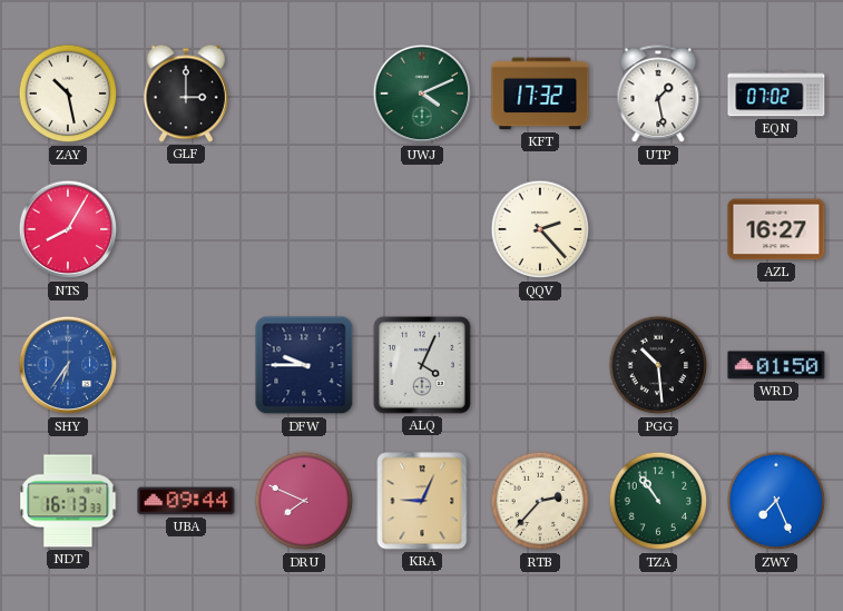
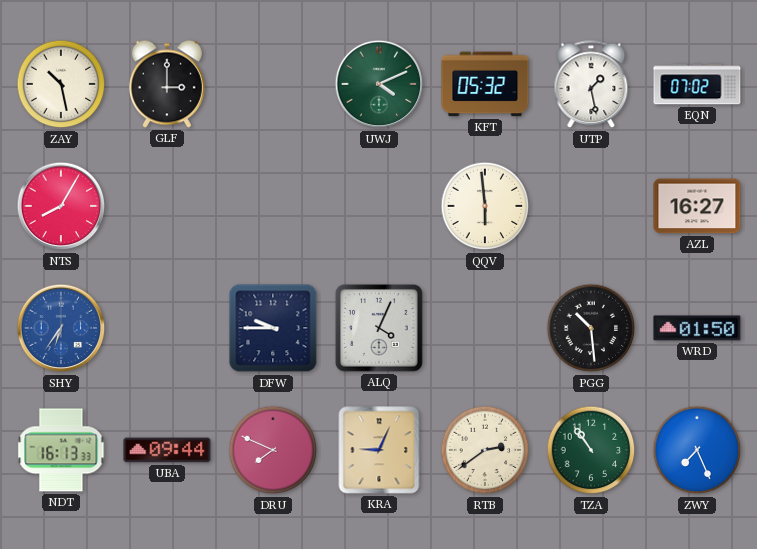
KFT: 17:32 -> 05:32 (485, 84)
QQV: 2:23 -> 5:59 (485, 206)
RTB: 2:37 -> 2:39 (485, 450)
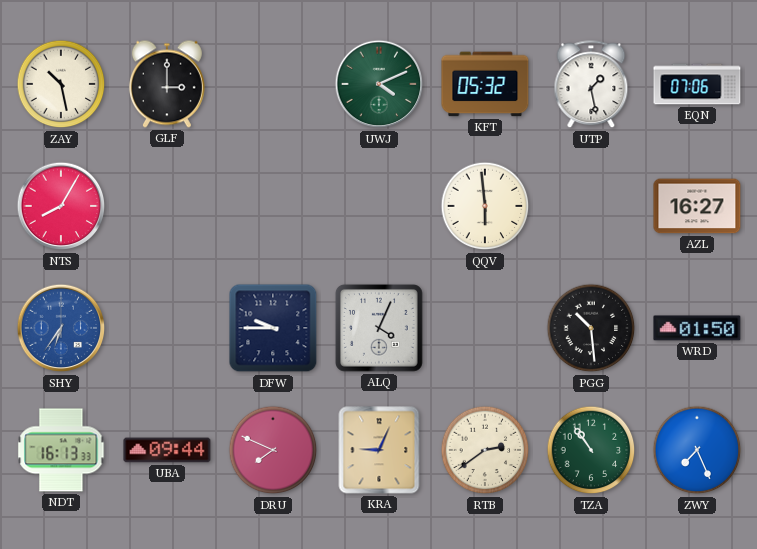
EQN: 07:02 -> 07:06 (697, 84)
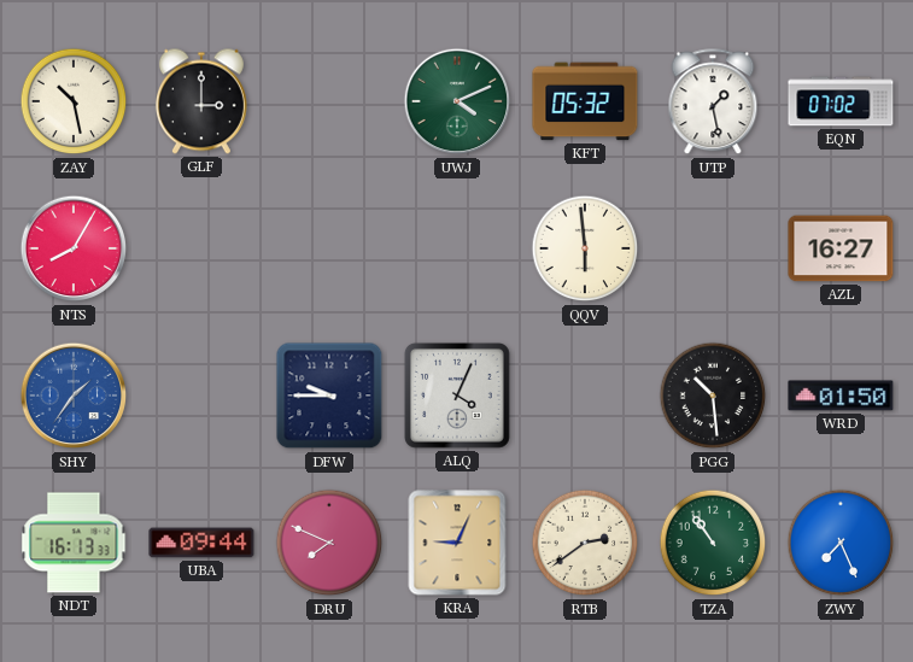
EQN: 07:06 -> 07:02 (841, 101)
SHY: 6:36 -> 1:36 (74, 396)
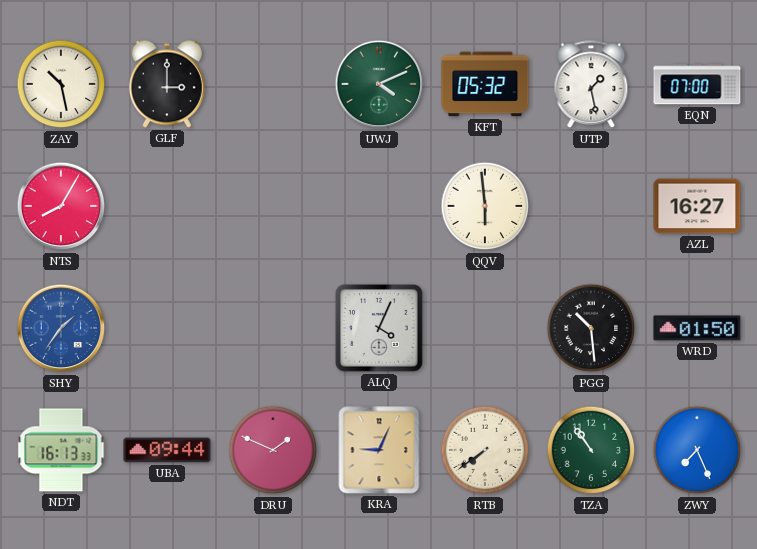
EQN: 07:02 -> 07:00 (697, 84)
DFW: 9:45 -> none (329, 396)
DRU: 7:49 -> 1:49 (273, 450)
RTB: 2:39 -> 7:39 (485, 450)
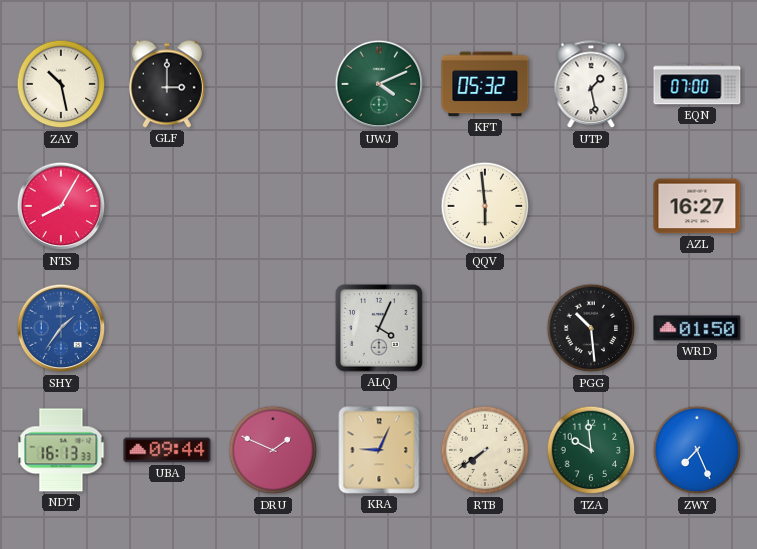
TZA: 10:54 -> 9:59 (591, 450)
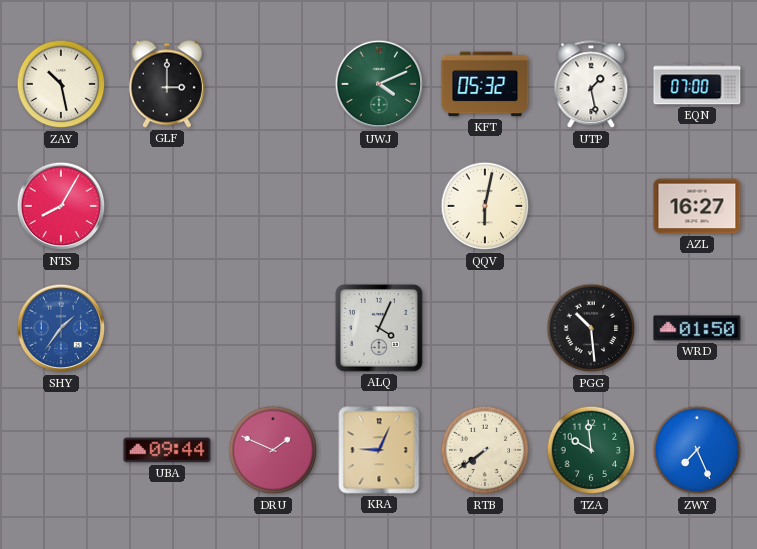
QQV: 5:59 -> 6:02 (485, 206)
NDT: 16:13 -> none (61, 450)
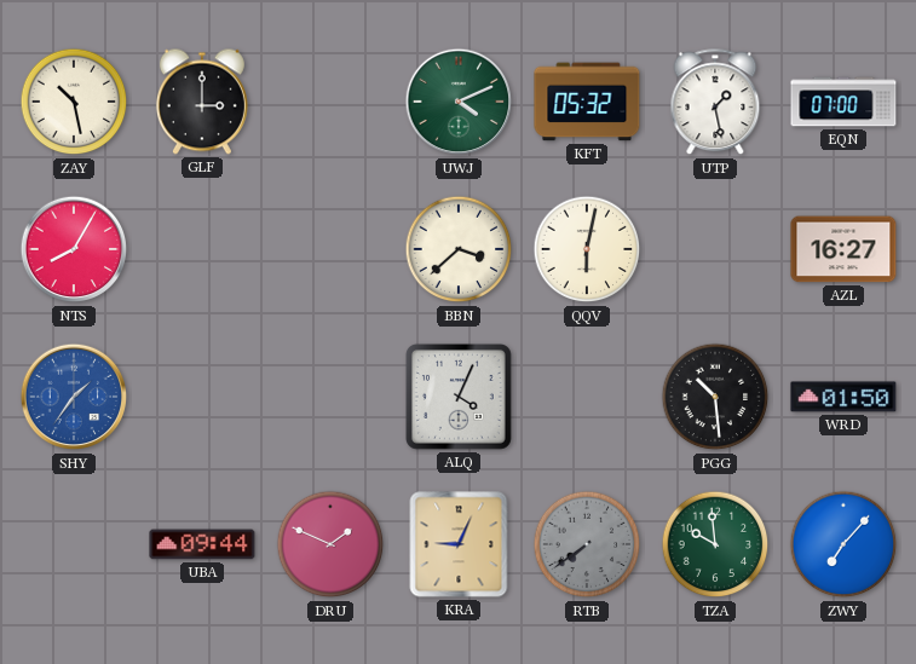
BBN: none -> 3:38 (459, 249)
RTB dial: cream -> grey (587, 544)
ZWY: 7:26 -> 7:07 (843, 544)
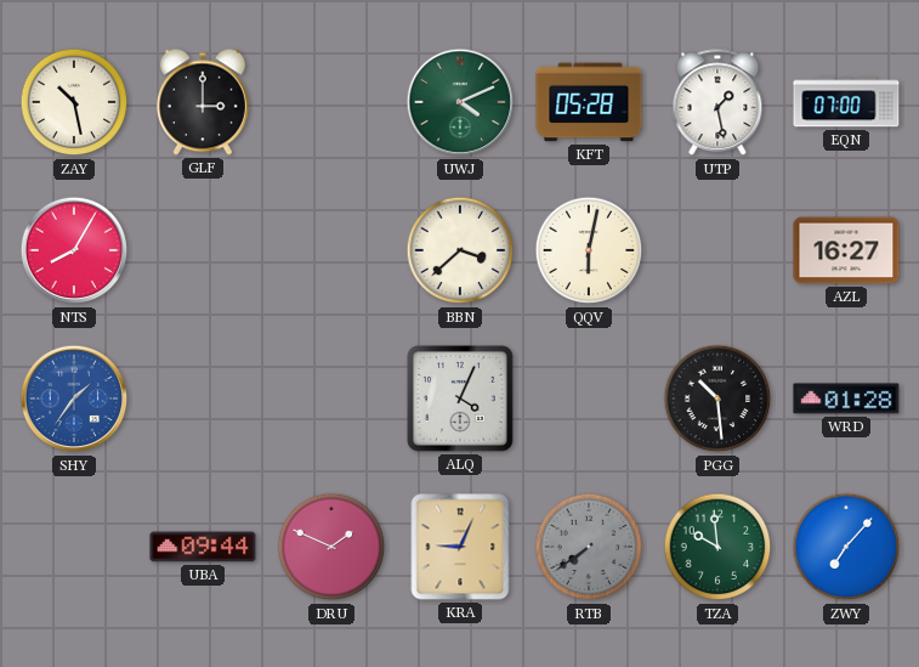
KFT: 05:32 -> 05:28 (589, 102)
WRD: 01:50 -> 01:28 (846, 398)
